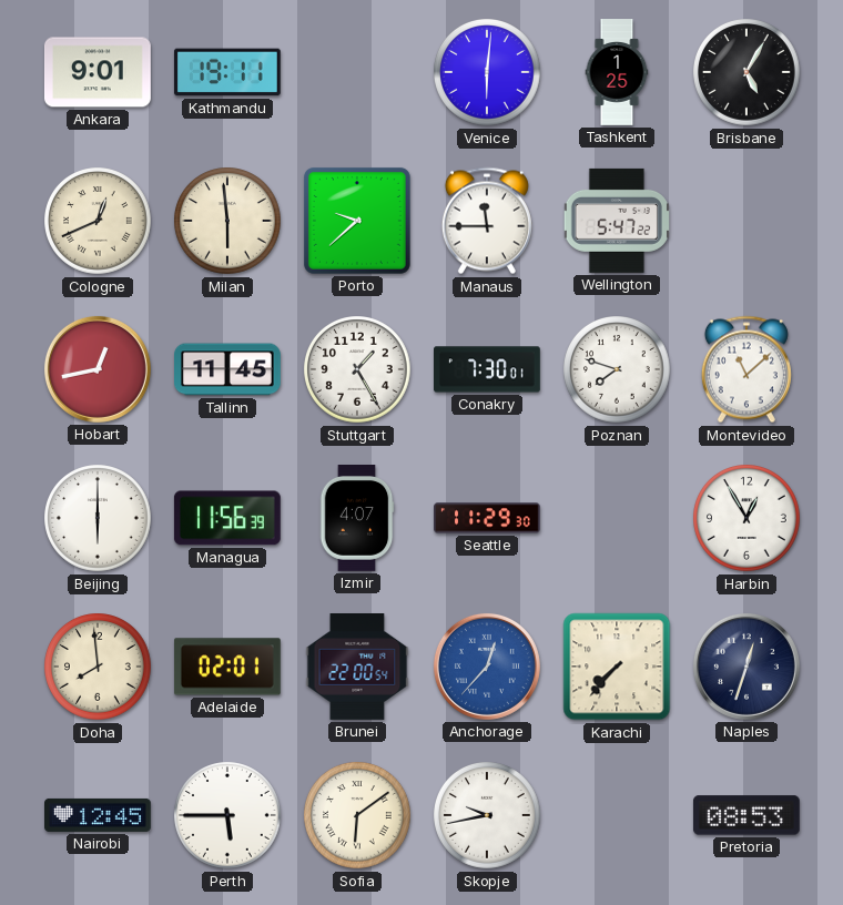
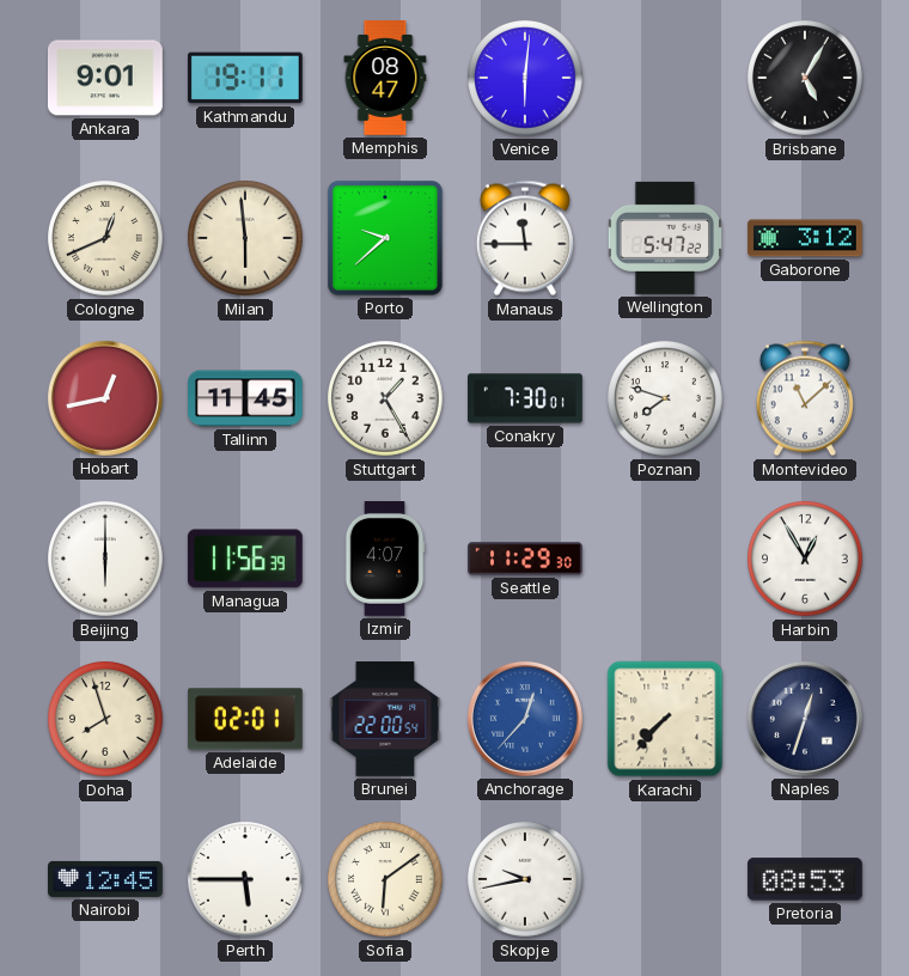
Memphis: none -> 08:47 (385, 79)
Tashkent: 1:25 -> none (617, 72)
Gaborone: none -> 3:12 (806, 238)
Doha: 7:59 -> 7:57 (106, 720)
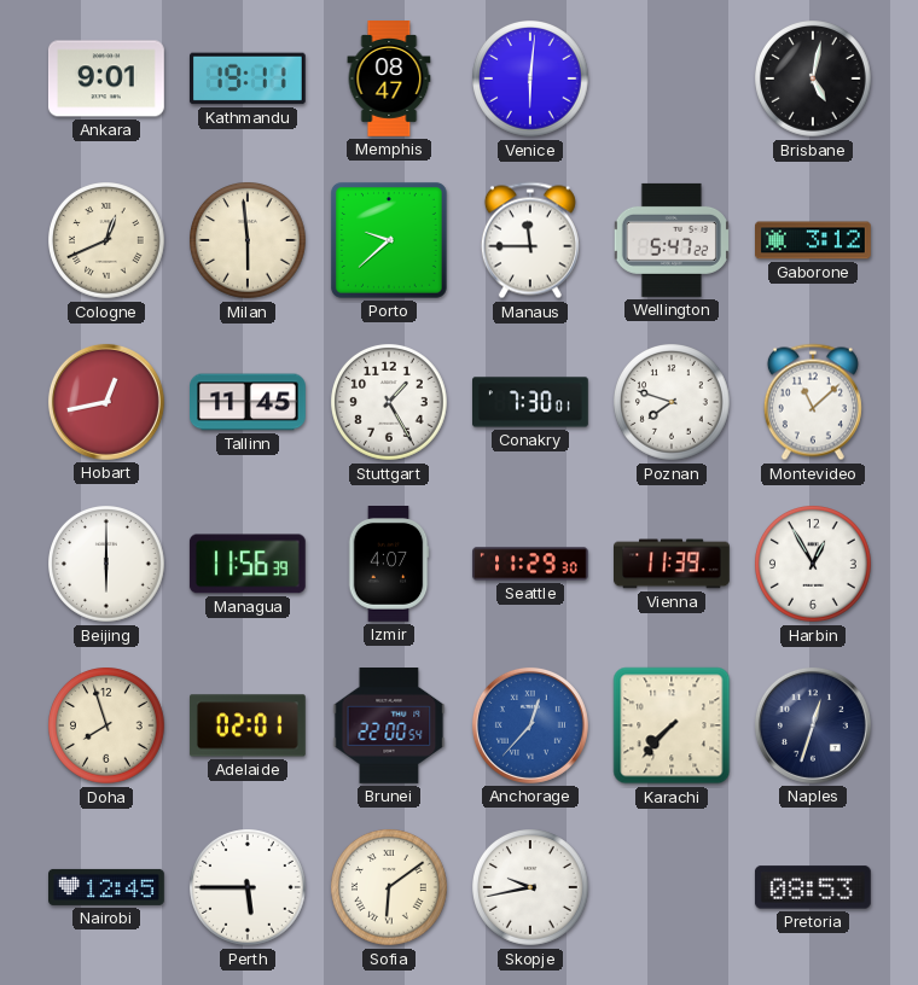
Brisbane: 5:05 -> 5:02 (814, 80)
Vienna: none -> 11:39 (673, 564)
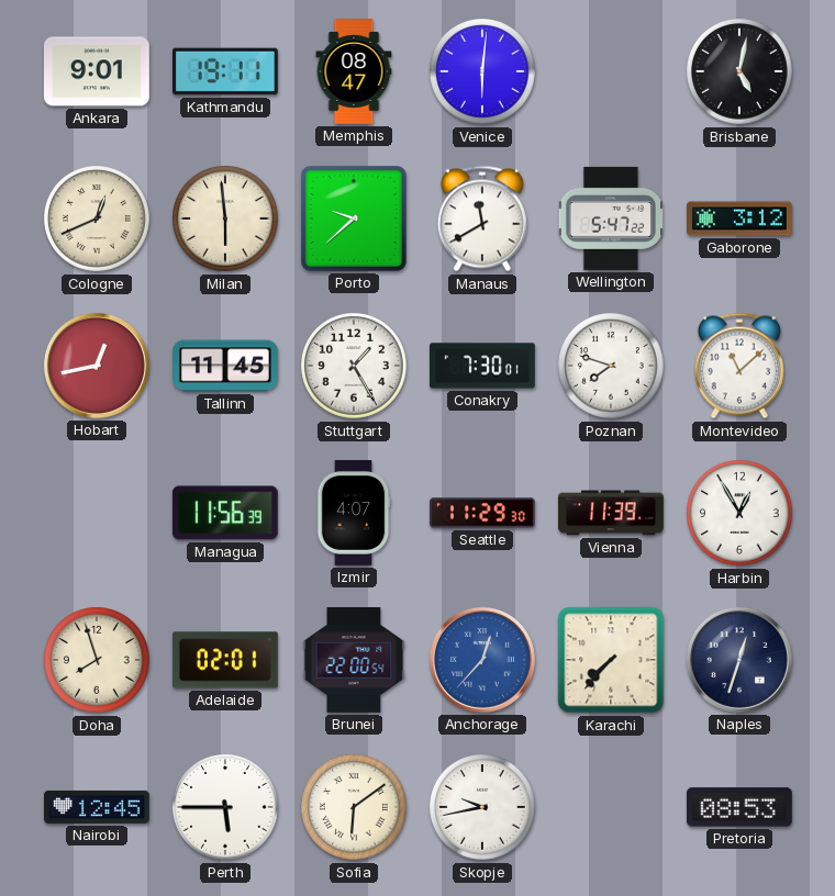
Manaus: 11:45 -> 11:40 (482, 219)
Beijing: 6:00 -> none (108, 565)
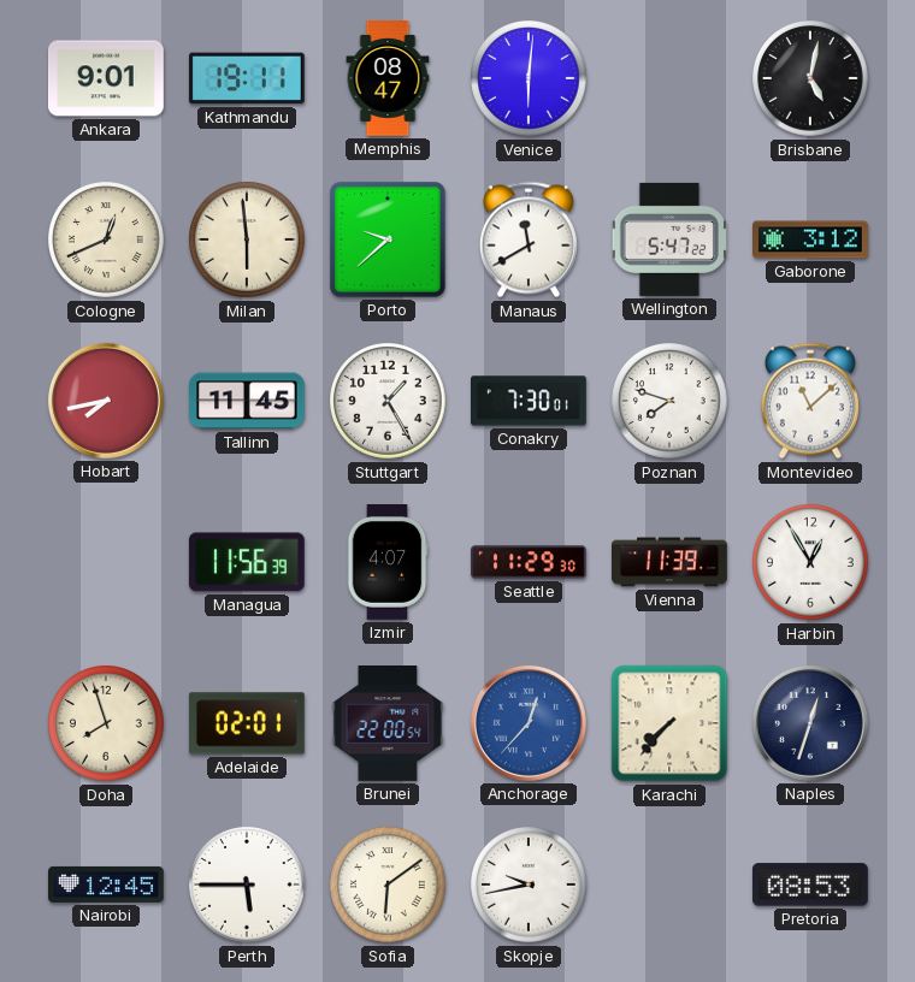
Hobart: 12:43 -> 7:43 (106, 401)
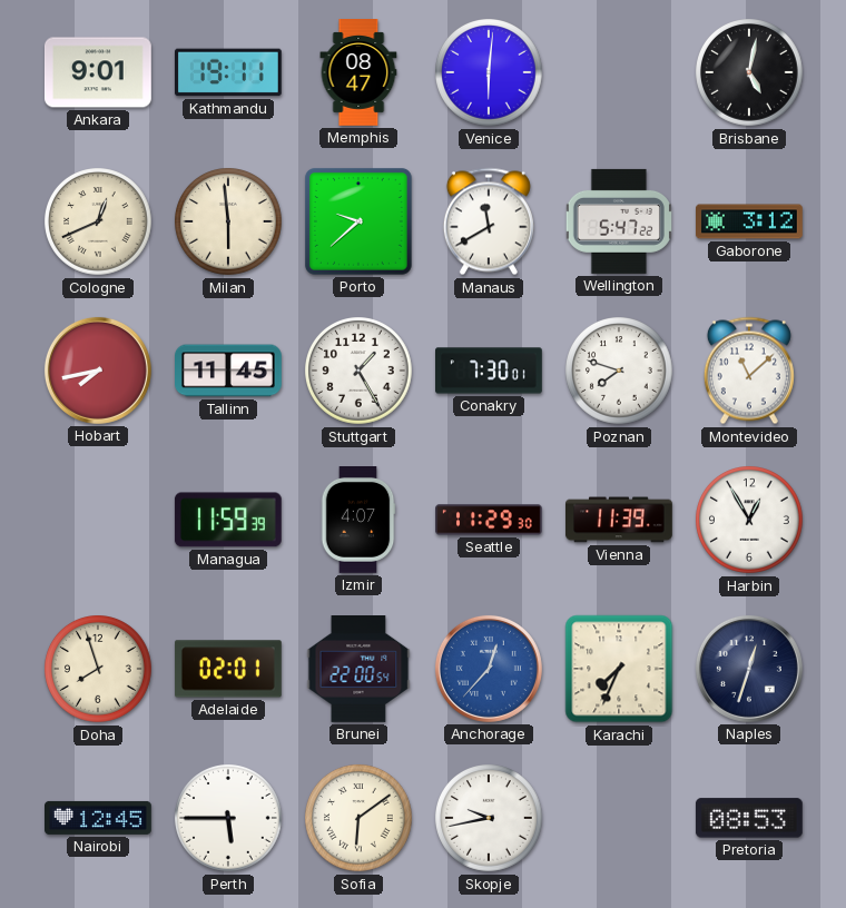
Managua: 11:56 -> 11:59 (228, 520)
Karachi: 7:37 -> 7:34 (619, 669)
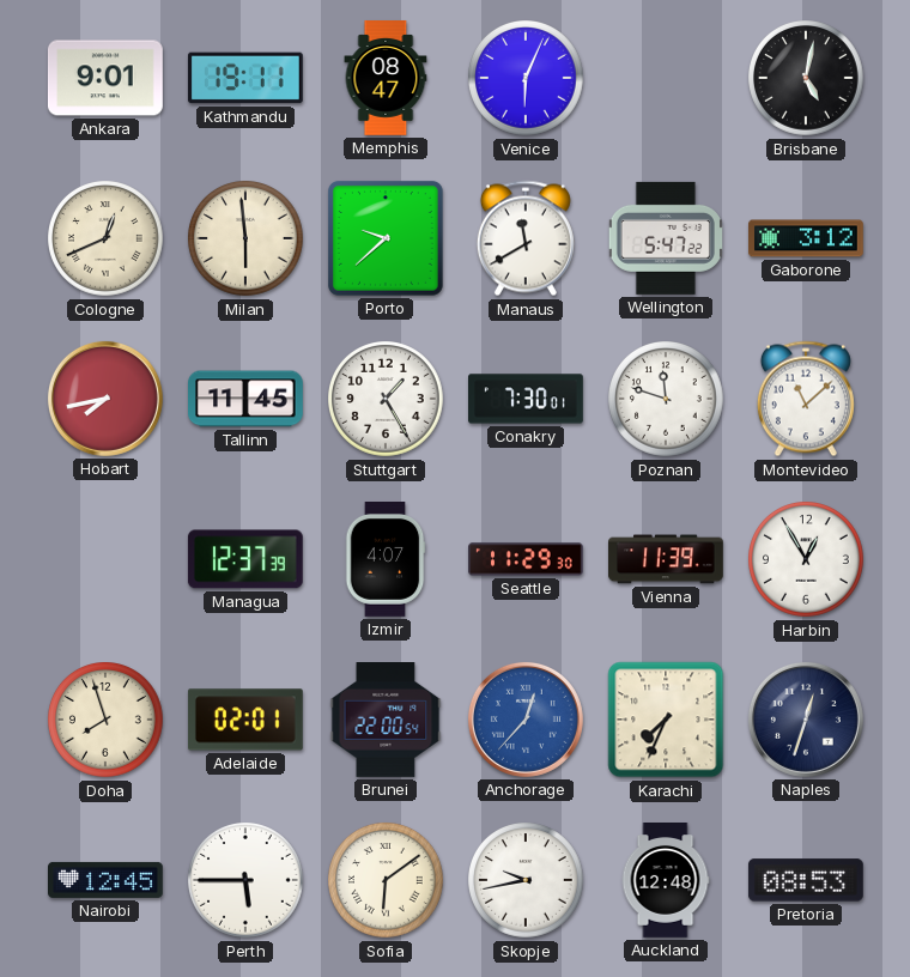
Venice: 6:01 -> 6:04 (527, 79)
Poznan: 7:48 -> 11:48 (667, 400)
Managua: 11:59 -> 12:37 (245, 559)
Auckland: none -> 12:48 (666, 881)
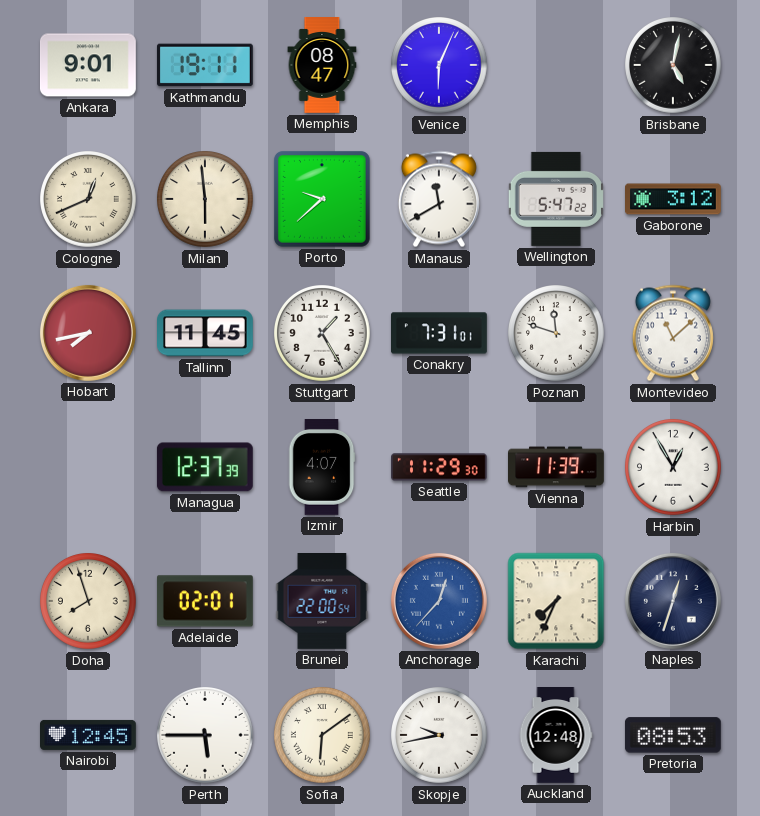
Conakry: 7:30 -> 7:31 (440, 333)
